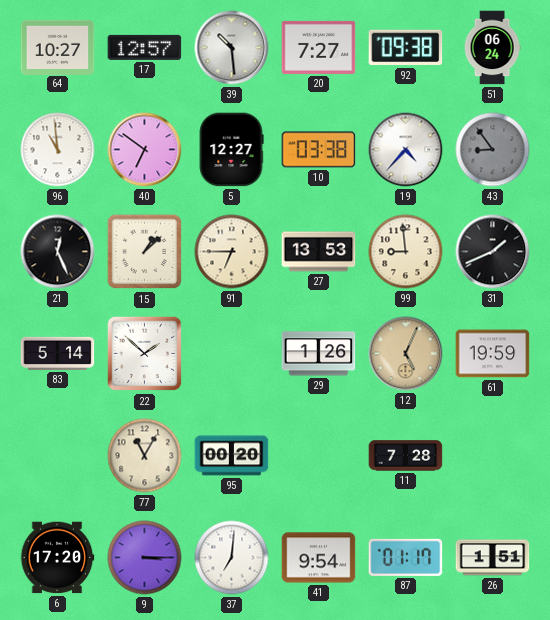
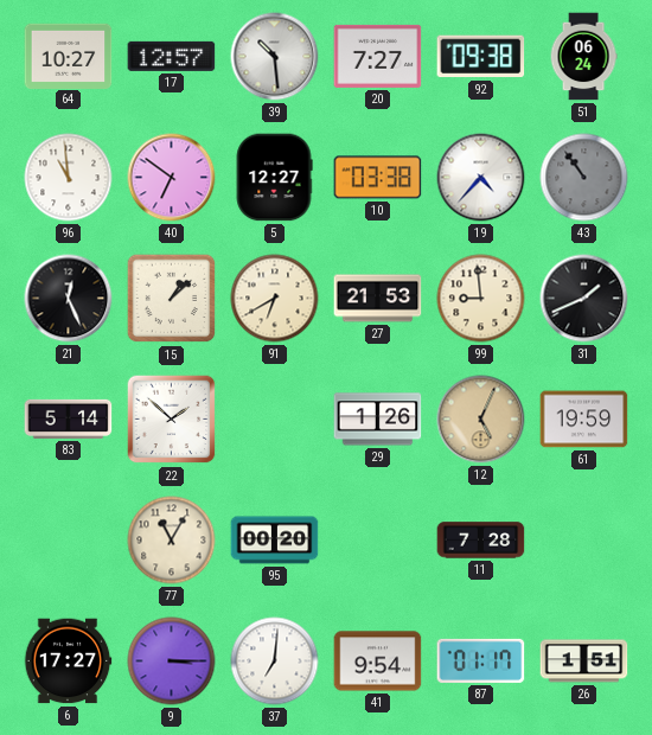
43: 8:54 -> 10:54 (584, 178)
91: 6:45 -> 6:40 (275, 299)
27: 13:53 -> 21:53 (378, 299)
6: 17:20 -> 17:27 (68, 661)
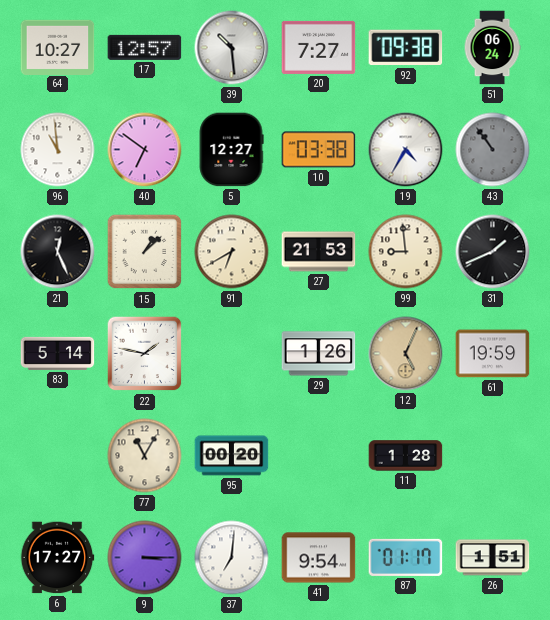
19: 4:37 -> 4:35 (406, 150)
22: 1:52 -> 1:47 (145, 354)
11: 7:28 -> 1:28 (406, 456)
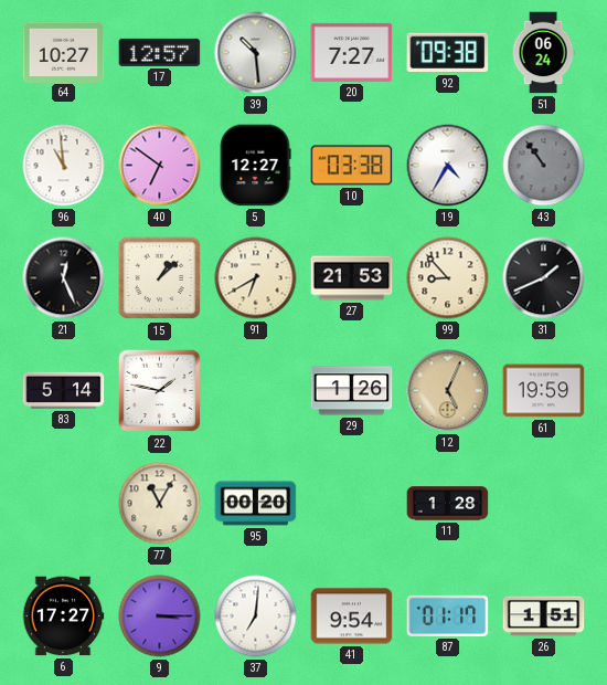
99: 8:59 -> 8:53 (448, 278)
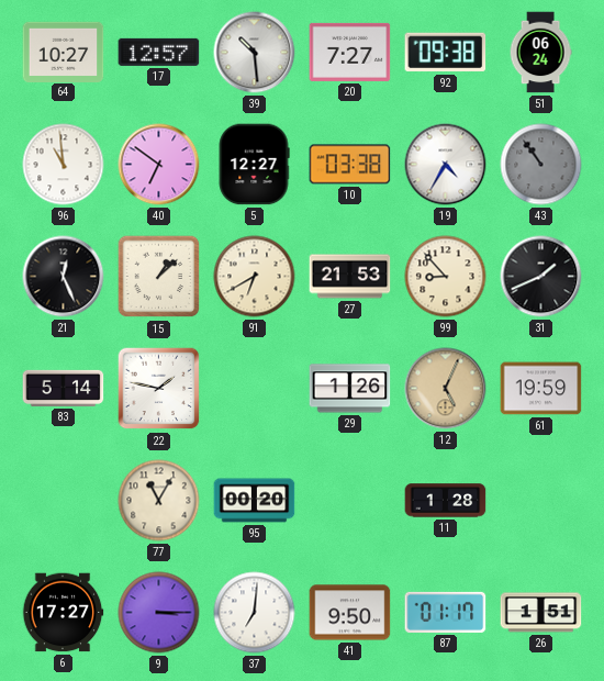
41: 9:54 -> 9:50 (350, 613)
